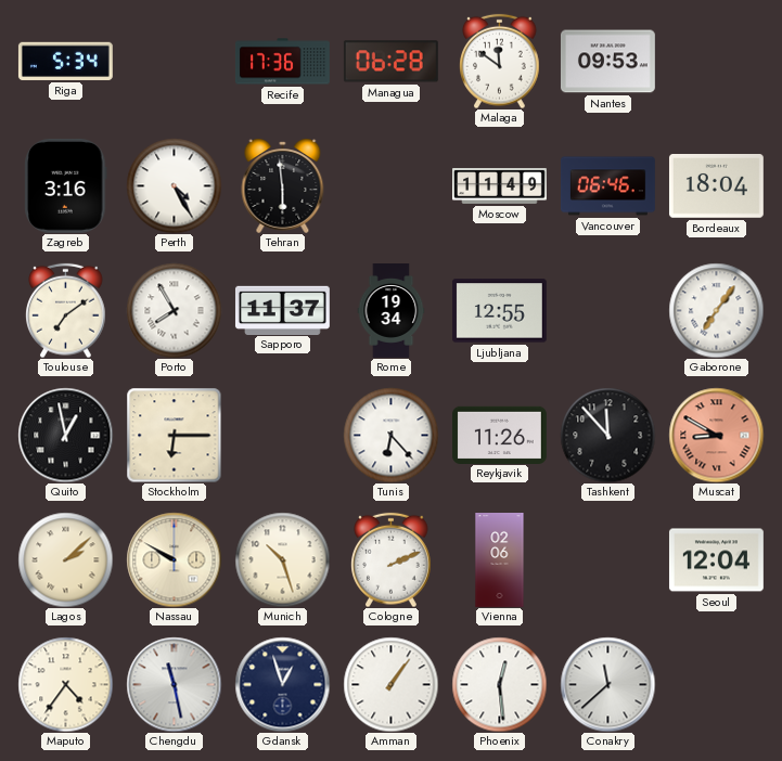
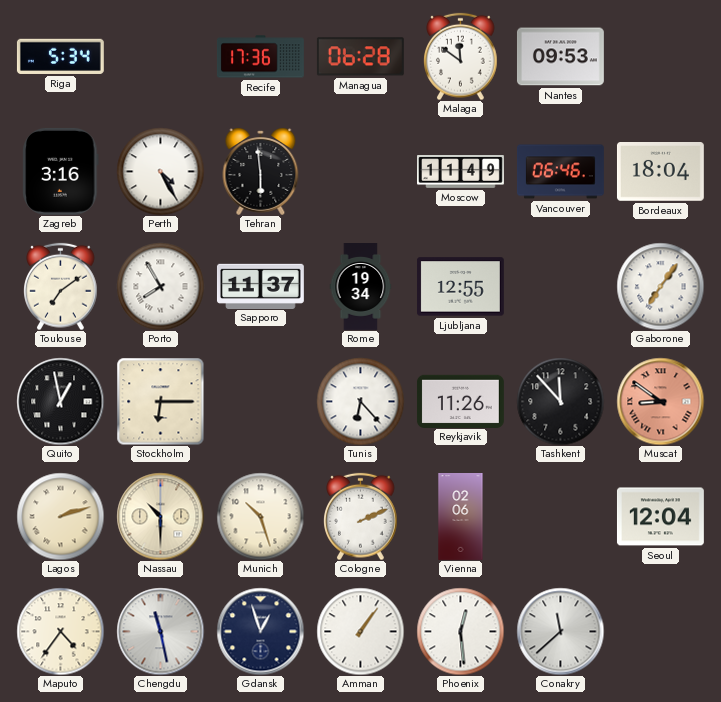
Muscat: 8:50 -> 8:51 (660, 401)
Lagos: 2:08 -> 2:12 (60, 516)
Nassau: 9:50 -> 10:30 (160, 516)
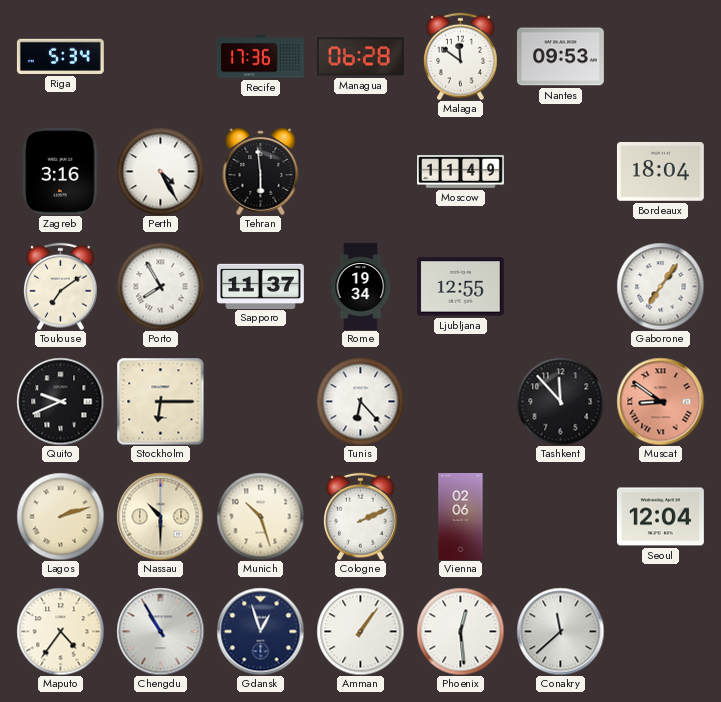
Vancouver: 06:46 -> none (560, 172)
Quito: 12:58 -> 9:41 (60, 401)
Reykjavik: 11:26 -> none (460, 401)
Chengdu: 11:28 -> 10:55 (160, 631)
